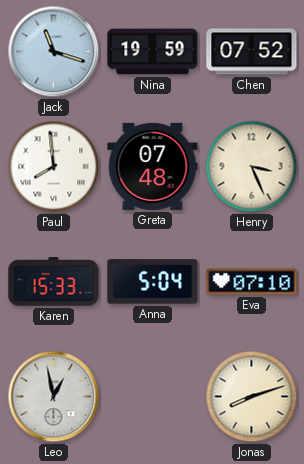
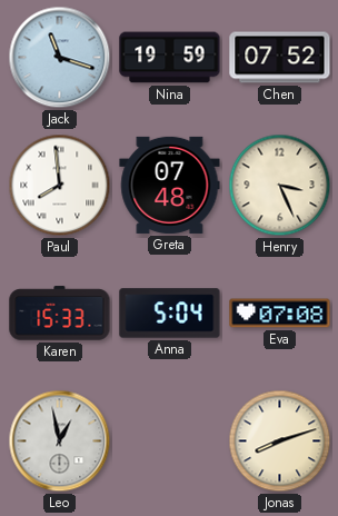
Eva: 07:10 -> 07:08 (280, 314)
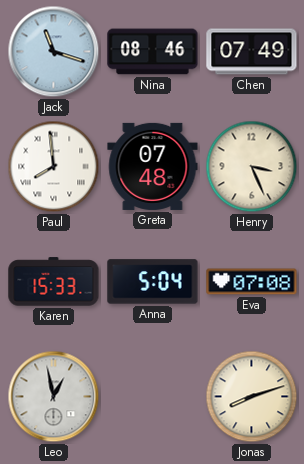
Nina: 19:59 -> 08:46 (153, 52)
Chen: 07:52 -> 07:49 (252, 52)
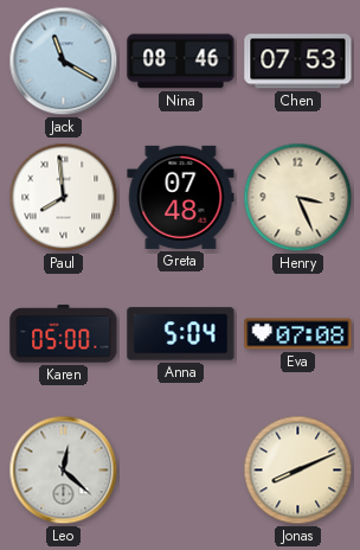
Jack: 11:18 -> 11:20 (64, 62)
Chen: 07:49 -> 07:53 (298, 62)
Karen: 15:33 -> 05:00 (64, 334)
Leo: 12:58 -> 12:22 (64, 471)
Jonas: 8:12 -> 8:11 (298, 471)
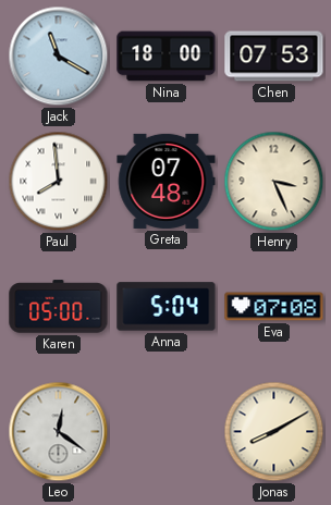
Nina: 08:46 -> 18:00 (167, 57)
Leo: 12:22 -> 12:21 (59, 432)
Jonas: 8:11 -> 8:10 (274, 432)
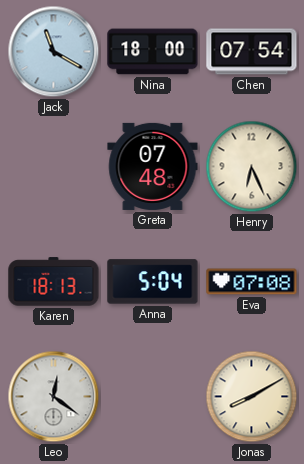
Chen: 07:53 -> 07:54 (252, 52)
Paul: 7:59 -> none (59, 182)
Henry: 3:26 -> 6:26 (252, 167)
Karen: 05:00 -> 18:13 (54, 282)
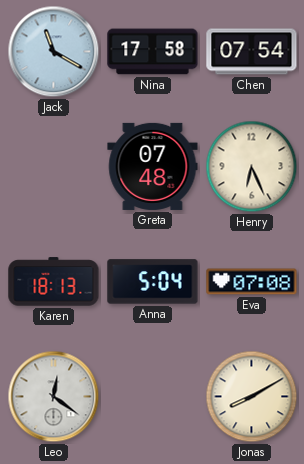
Nina: 18:00 -> 17:58 (153, 52)
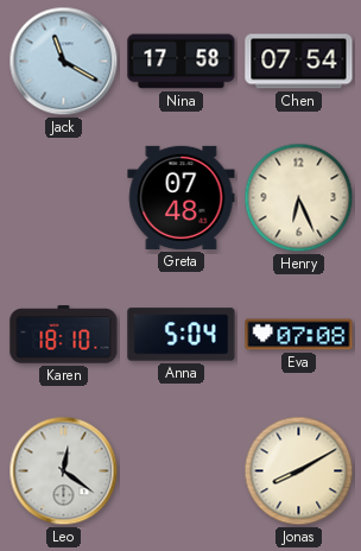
Karen: 18:13 -> 18:10 (64, 335)
